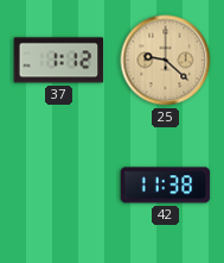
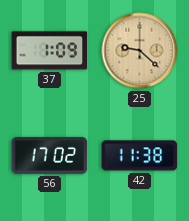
37: 1:12 -> 1:09 (50, 51)
56: none -> 17:02 (50, 155)
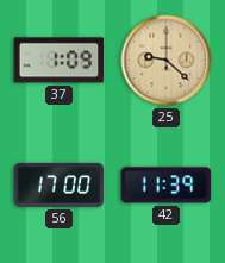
56: 17:02 -> 17:00 (60, 184)
42: 11:38 -> 11:39 (167, 186)
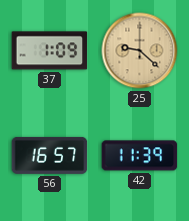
56: 17:00 -> 16:57 (50, 155)
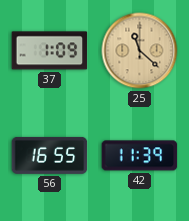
25: 9:22 -> 11:22 (140, 51)
56: 16:57 -> 16:55 (50, 155)
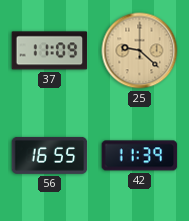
37: 1:09 -> 11:09 (50, 51)
25: 11:22 -> 9:22 (140, 51)
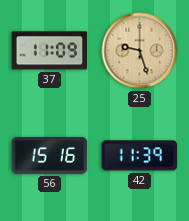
25: 9:22 -> 9:27 (140, 51)
56: 16:55 -> 15:16 (50, 155)
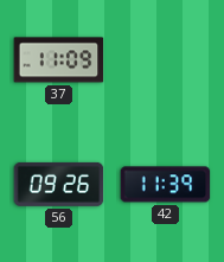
25: 9:27 -> none (140, 51)
56: 15:16 -> 09:26 (59, 184)
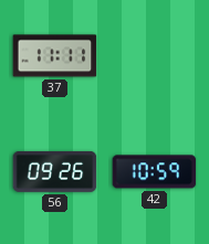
37: 11:09 -> 11:11 (55, 56)
42: 11:39 -> 10:59 (155, 172)
